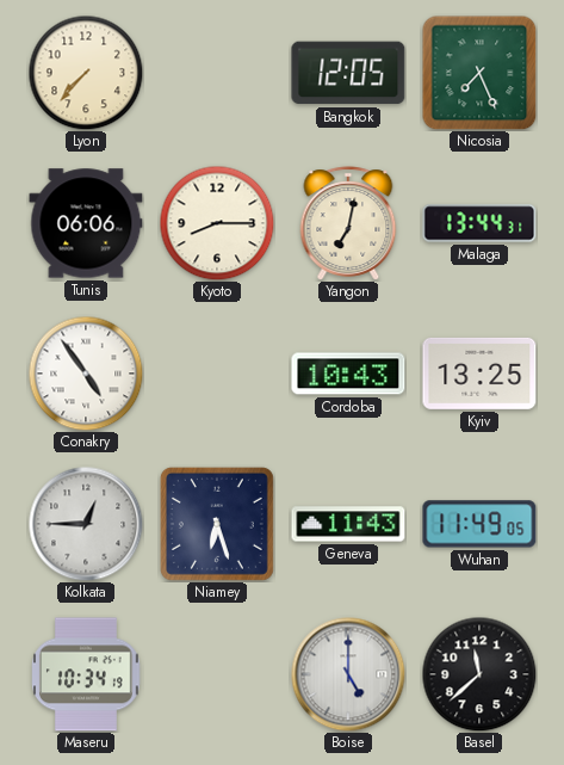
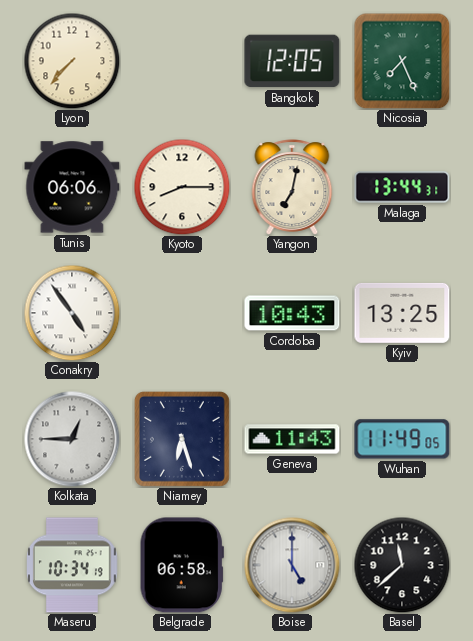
Belgrade: none -> 06:58 (182, 565)
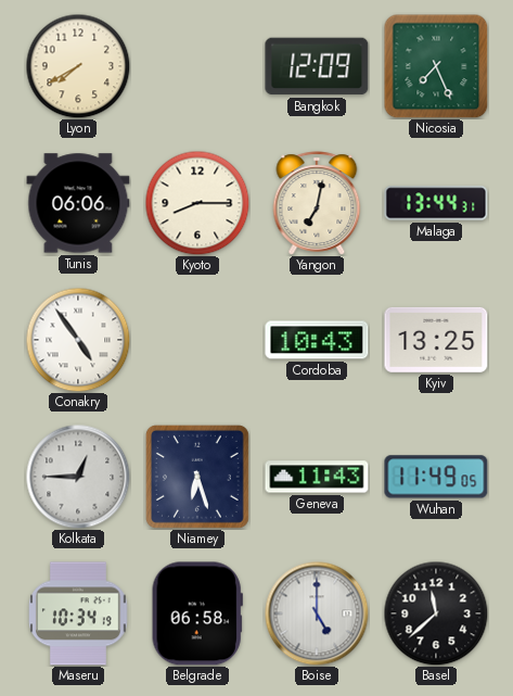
Lyon: 7:37 -> 7:40 (78, 66)
Bangkok: 12:05 -> 12:09 (317, 66)
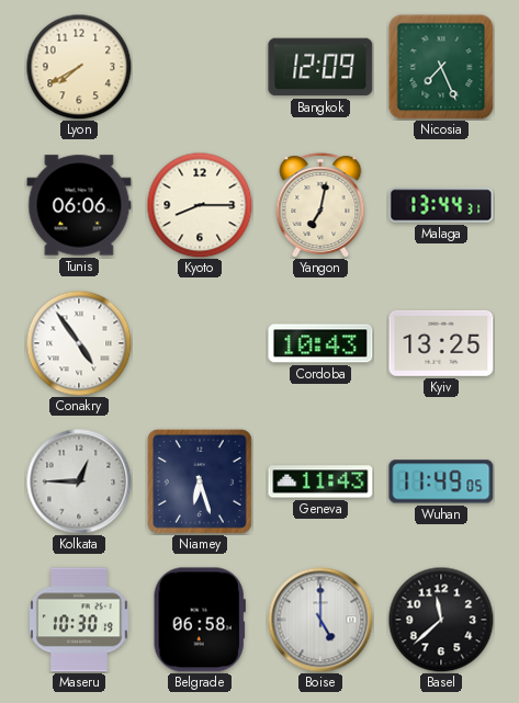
Maseru: 10:34 -> 10:30 (80, 620)
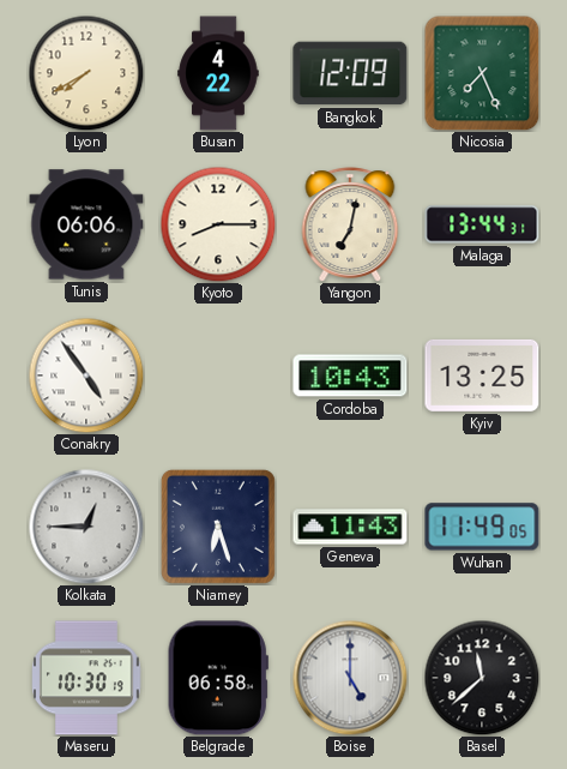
Busan: none -> 4:22 (218, 73)
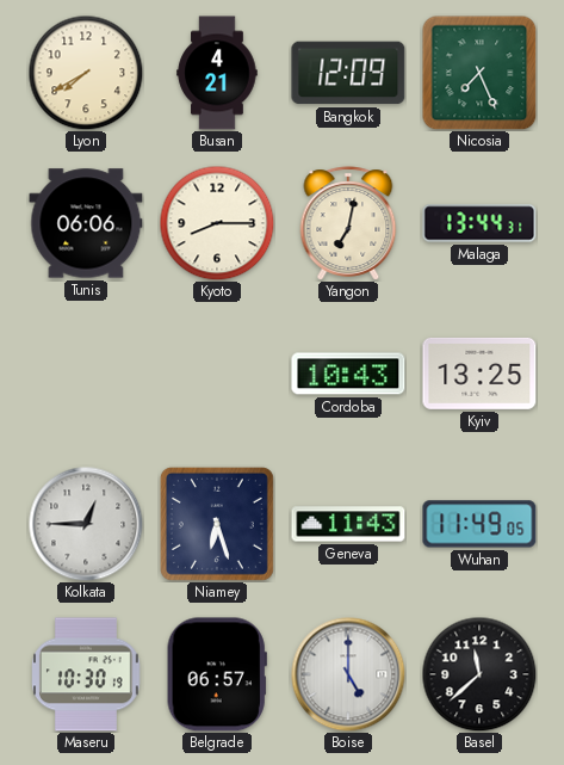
Busan: 4:22 -> 4:21 (217, 73)
Conakry: 4:54 -> none (86, 376)
Belgrade: 06:58 -> 06:57 (217, 674)
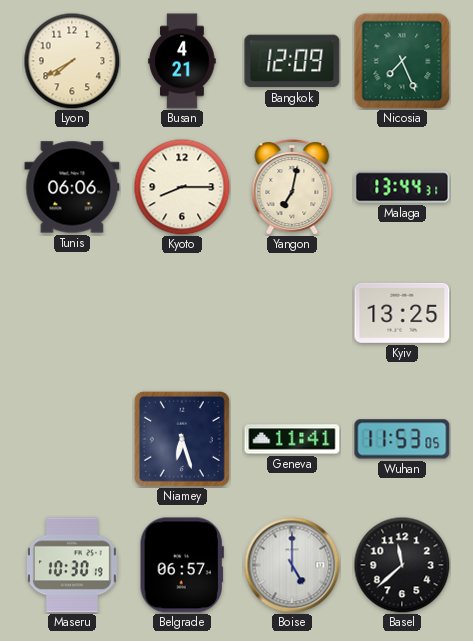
Cordoba: 10:43 -> none (348, 374)
Kolkata: 12:45 -> none (86, 524)
Geneva: 11:43 -> 11:41 (292, 439)
Wuhan: 11:49 -> 11:53 (402, 439)
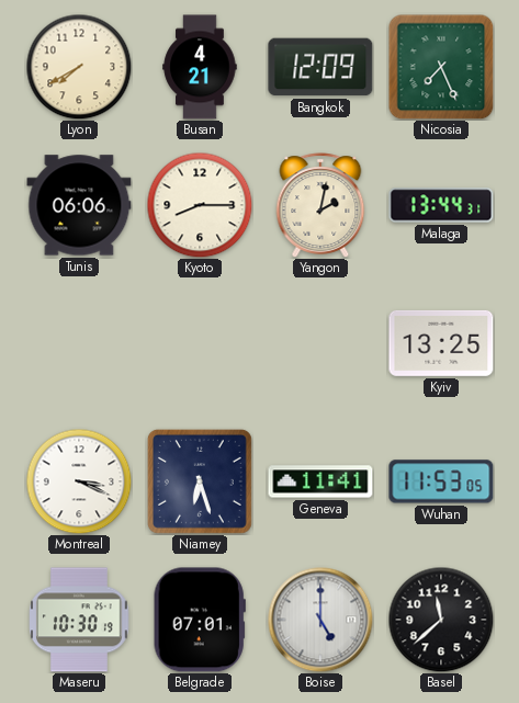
Yangon: 7:02 -> 2:02 (320, 205)
Montreal: none -> 3:19 (79, 481)
Belgrade: 06:57 -> 07:01 (200, 620)
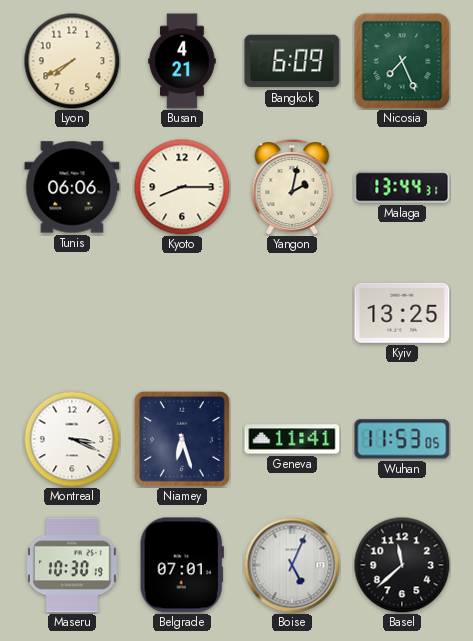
Bangkok: 12:09 -> 6:09 (292, 61)
Boise: 5:00 -> 5:04 (292, 565)
